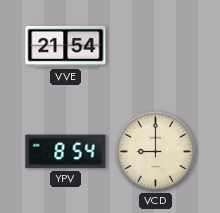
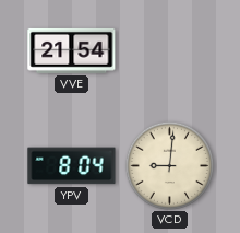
YPV: 8:54 -> 8:04 (72, 166)
VCD: 9:00 -> 9:01 (169, 165)
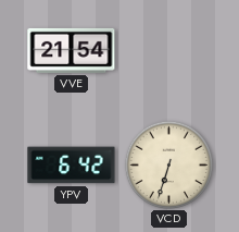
YPV: 8:04 -> 6:42 (72, 166)
VCD: 9:01 -> 6:33 (168, 164)
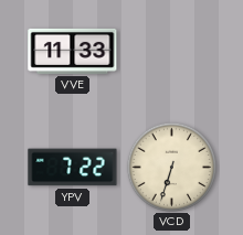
VVE: 21:54 -> 11:33 (73, 51)
YPV: 6:42 -> 7:22 (73, 168)
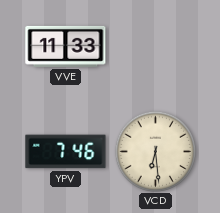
YPV: 7:22 -> 7:46 (66, 152)
VCD: 6:33 -> 6:29 (155, 151)
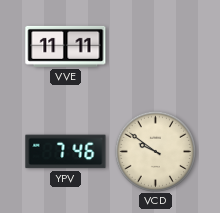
VVE: 11:33 -> 11:11 (66, 46)
VCD: 6:29 -> 9:51 (155, 151)
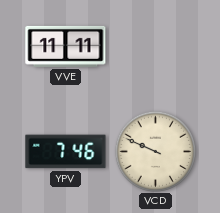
VCD: 9:51 -> 9:49 (155, 151)
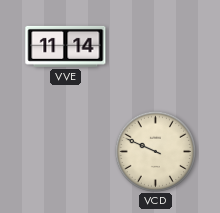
VVE: 11:11 -> 11:14 (66, 46)
YPV: 7:46 -> none (66, 152)
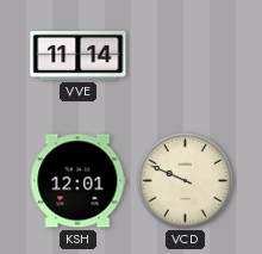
KSH: none -> 12:01 (79, 181)
